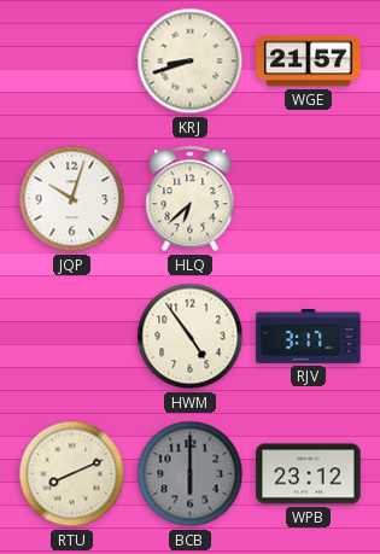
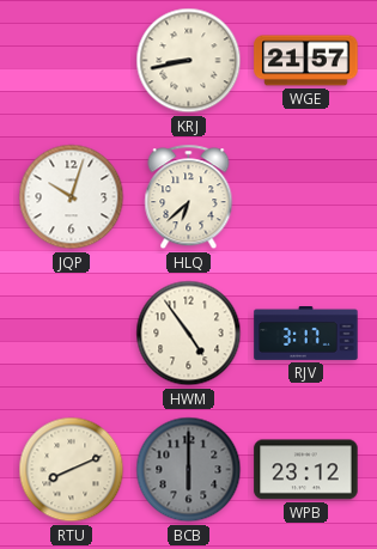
KRJ: 8:42 -> 8:43 (189, 61)
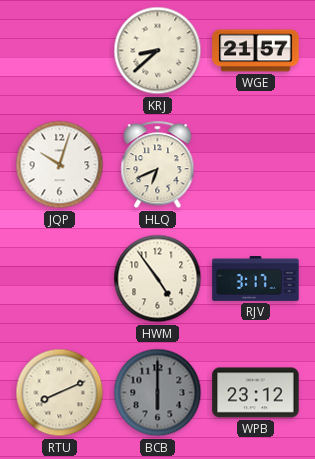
KRJ: 8:43 -> 8:38 (158, 51)
HLQ: 6:38 -> 6:41 (158, 165)
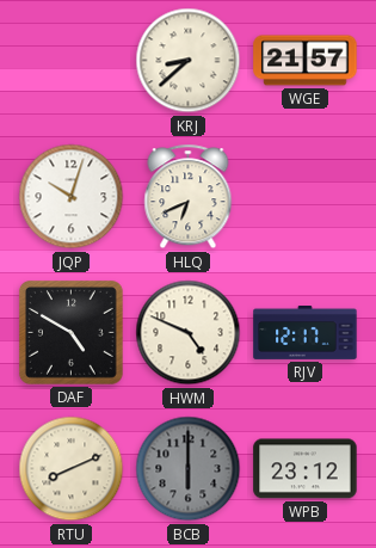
DAF: none -> 4:50 (70, 332)
HWM: 4:54 -> 4:49 (189, 333)
RJV: 3:17 -> 12:17 (306, 333)
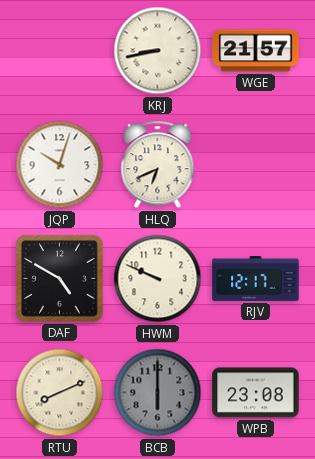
KRJ: 8:38 -> 8:43 (158, 51)
HWM: 4:49 -> 9:49 (158, 279)
WPB: 23:12 -> 23:08 (256, 393)
